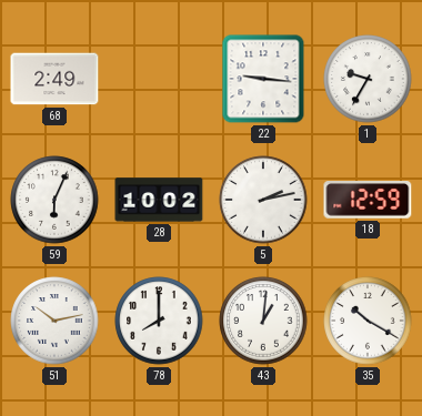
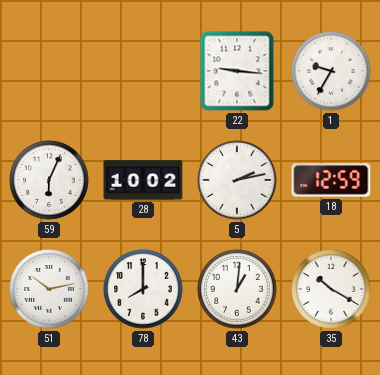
68: 2:49 -> none (54, 79)
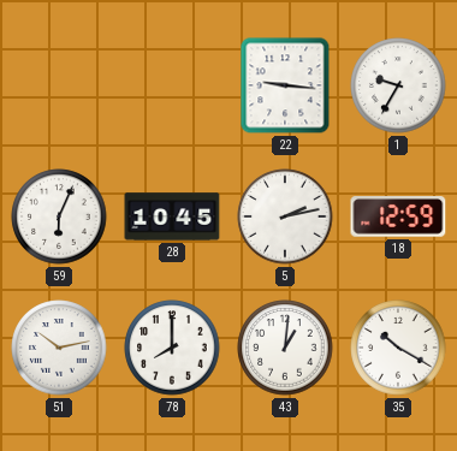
28: 10:02 -> 10:45 (172, 216)
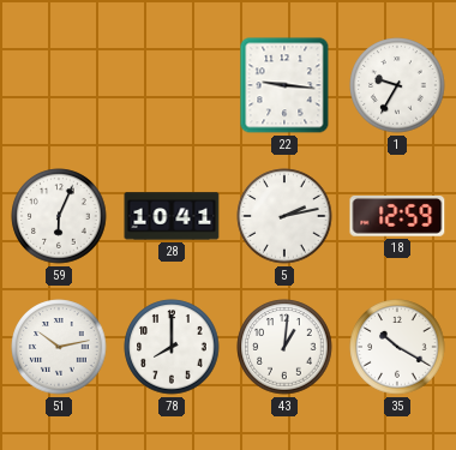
28: 10:45 -> 10:41 (172, 216)
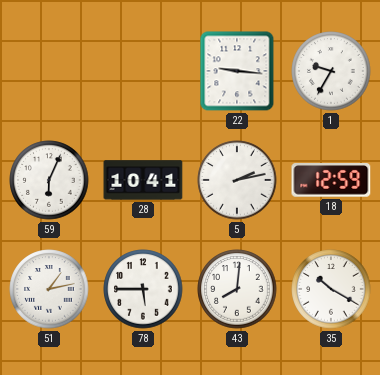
51: 10:13 -> 1:13 (49, 289)
78: 8:00 -> 5:45 (143, 289)
43: 1:01 -> 8:01 (237, 289)
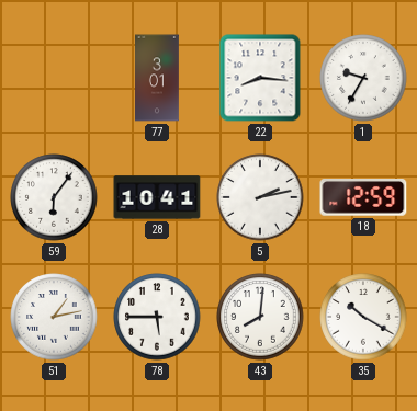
77: none -> 3:01 (158, 78)
22: 9:16 -> 8:16 (260, 78)
59: 6:04 -> 6:06 (54, 197)
